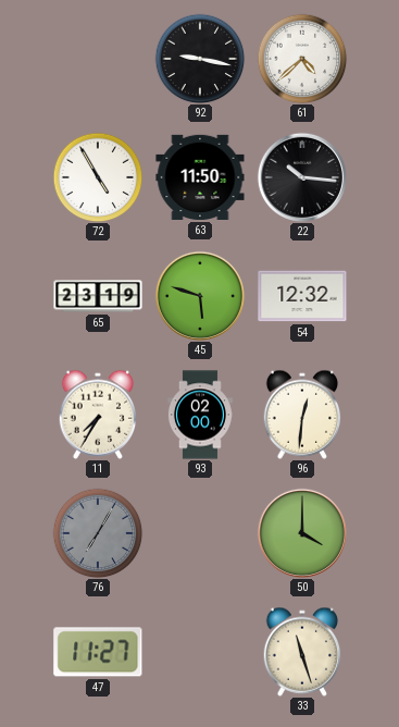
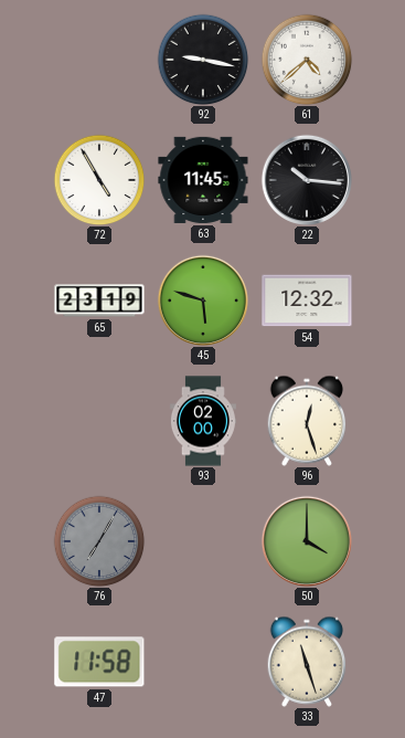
63: 11:50 -> 11:45 (203, 180)
11: 7:35 -> none (98, 415)
96: 12:31 -> 12:27 (307, 421)
47: 11:27 -> 11:58 (99, 662)
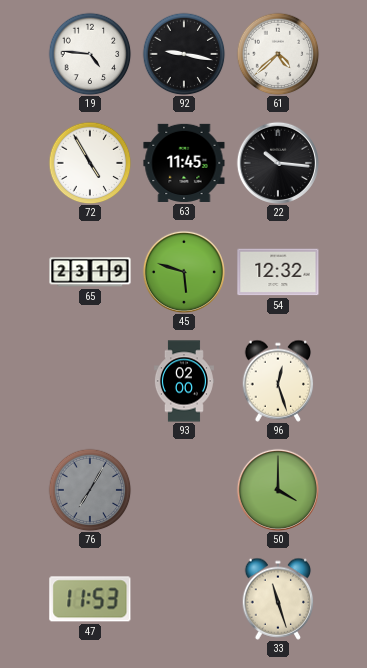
19: none -> 4:46 (90, 54)
47: 11:58 -> 11:53 (90, 599)
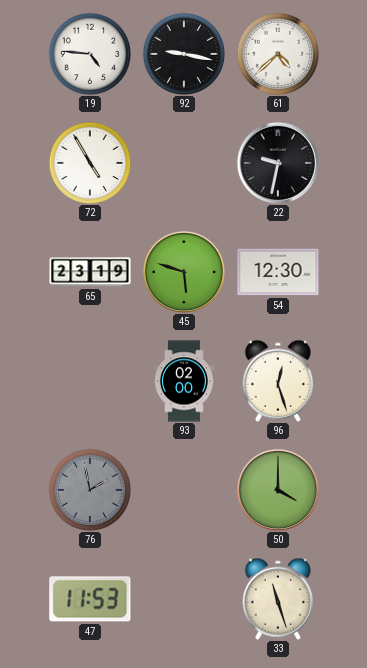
63: 11:45 -> none (184, 163)
22: 10:16 -> 9:32 (278, 163)
54: 12:32 -> 12:30 (278, 272)
76: 7:05 -> 1:58 (90, 490)
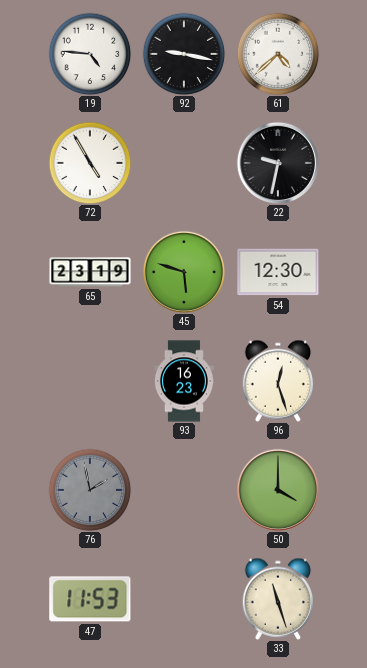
93: 02:00 -> 16:23 (184, 381)
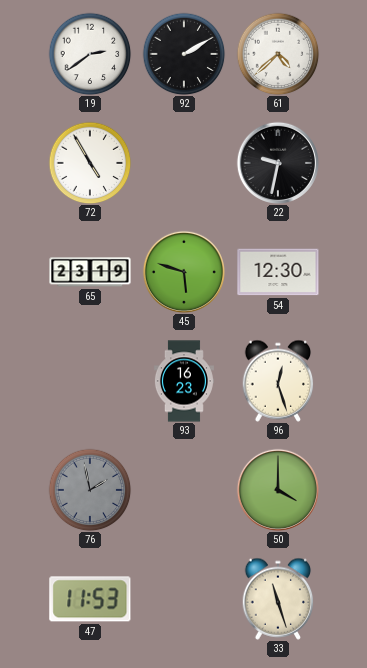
19: 4:46 -> 2:39 (90, 54)
92: 9:17 -> 2:10 (184, 54)
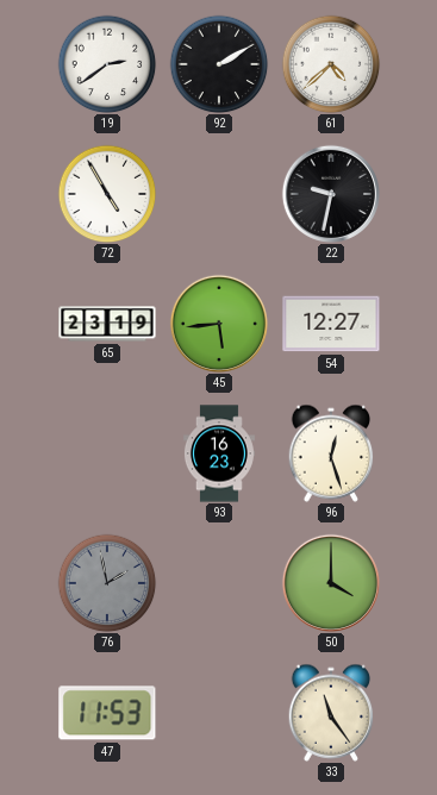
45: 5:48 -> 5:44 (219, 324)
54: 12:30 -> 12:27 (331, 324)
33: 11:27 -> 11:24 (331, 713)
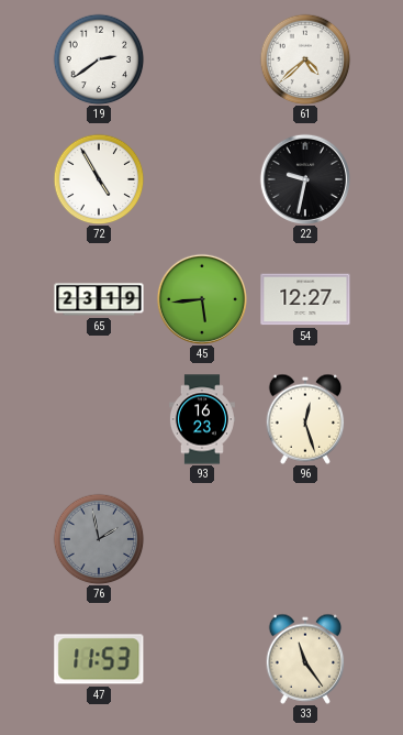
92: 2:10 -> none (219, 64)
50: 4:00 -> none (331, 583)
